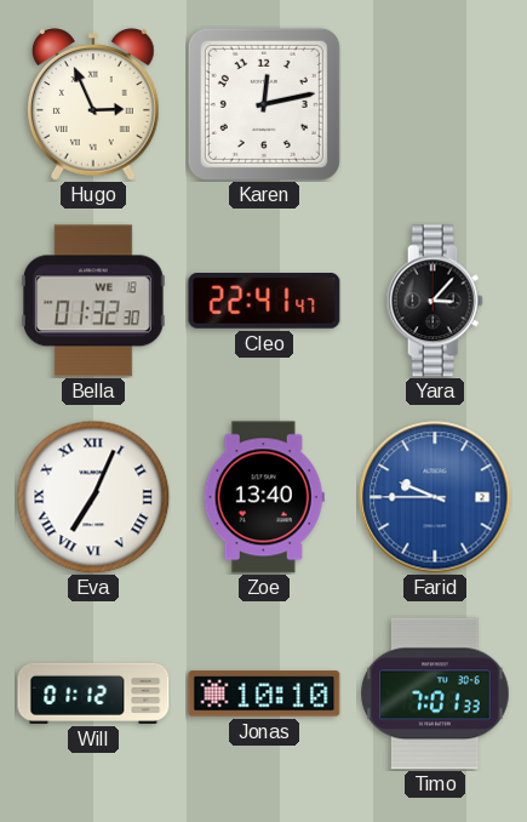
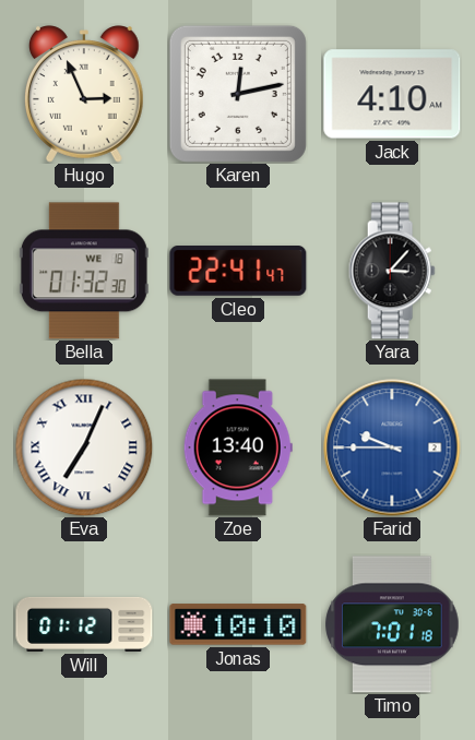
Jack: none -> 4:10 (392, 94)
Timo: 7:01:33 -> 7:01:18 (392, 624)
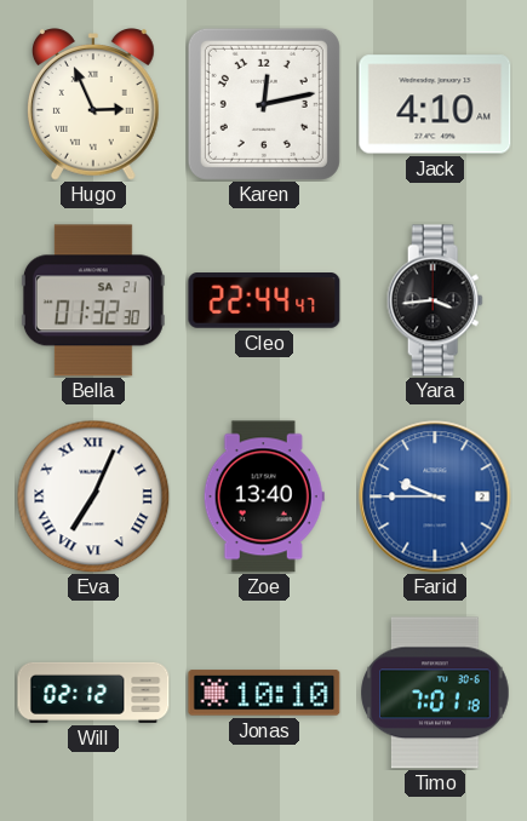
Bella date: WE 18 -> SA 21 (93, 300)
Cleo: 22:41 -> 22:44 (264, 302)
Yara: 3:07 -> 3:44 (435, 300)
Will: 01:12 -> 02:12 (93, 693)
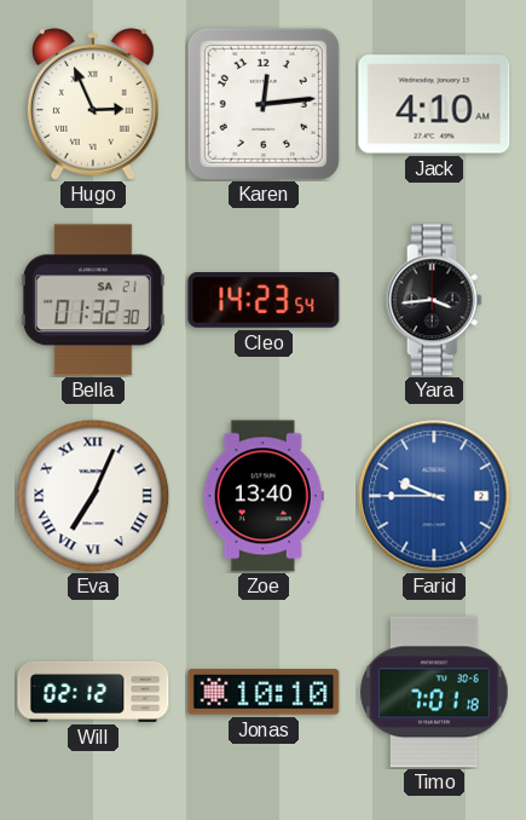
Karen: 12:13 -> 12:14 (264, 104)
Cleo: 22:44 -> 14:23 (264, 301)
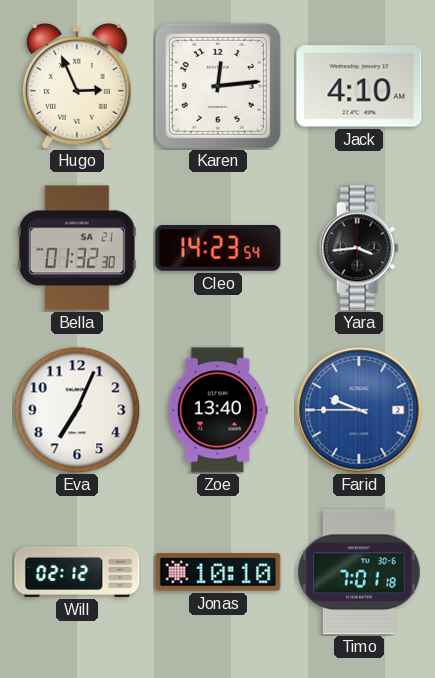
Eva numerals: Roman -> Arabic (77, 410)
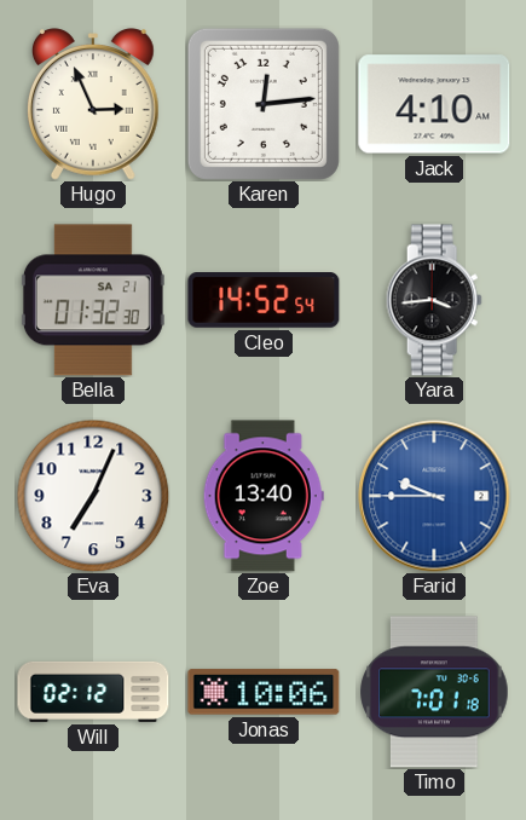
Cleo: 14:23 -> 14:52 (264, 301)
Jonas: 10:10 -> 10:06 (264, 692)
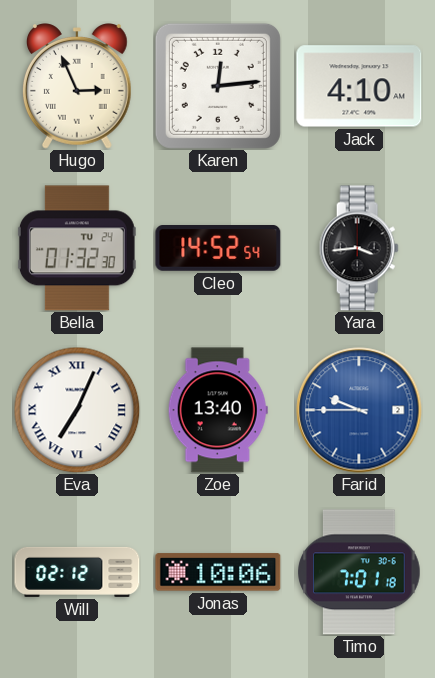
Bella date: SA 21 -> TU 24 (77, 248)
Eva numerals: Arabic -> Roman (77, 410)
